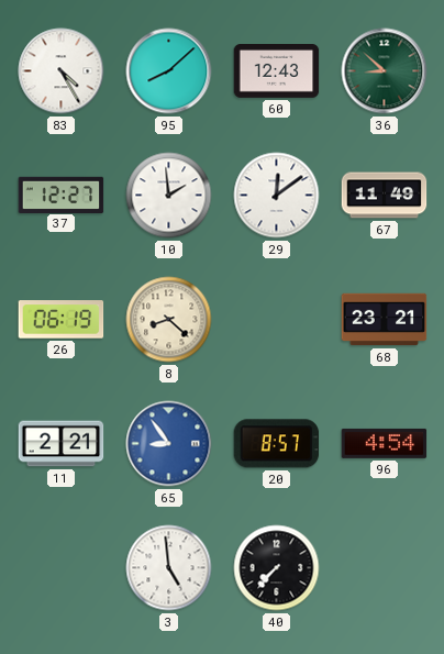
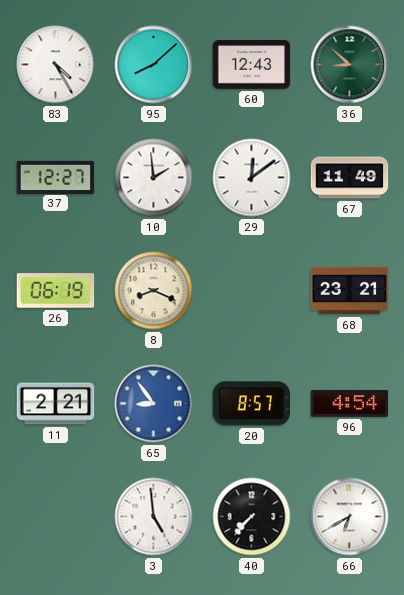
8: 8:22 -> 8:19 (154, 291)
66: none -> 6:40 (350, 517)
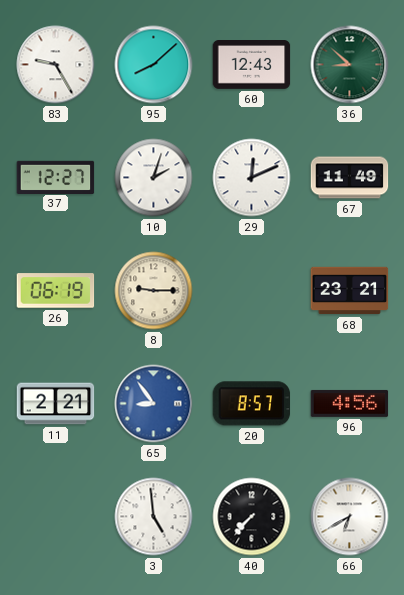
83: 4:25 -> 9:25 (56, 65)
10: 1:59 -> 2:03 (154, 178)
29: 12:09 -> 12:11 (252, 178)
8: 8:19 -> 9:15 (154, 291)
96: 4:54 -> 4:56 (350, 403)
